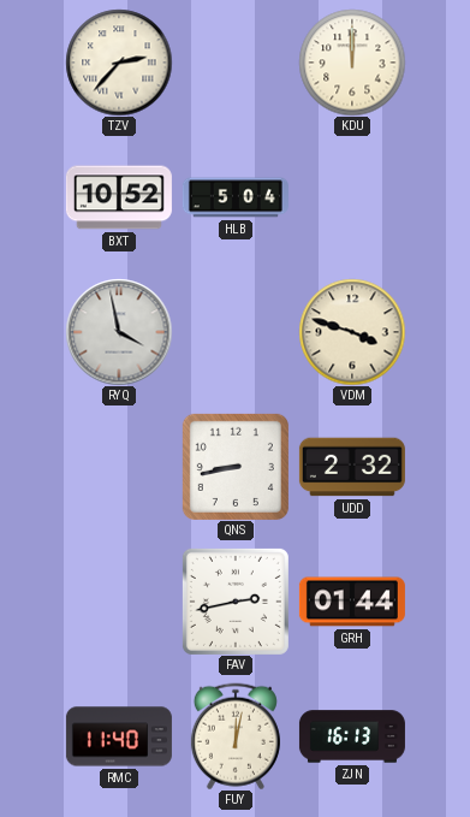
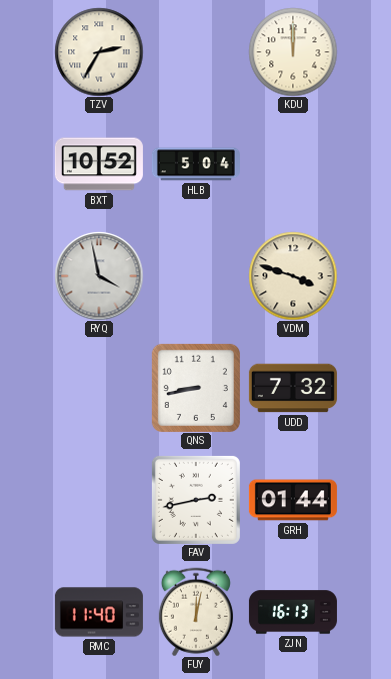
TZV: 2:37 -> 2:35 (99, 52)
UDD: 2:32 -> 7:32 (293, 388)
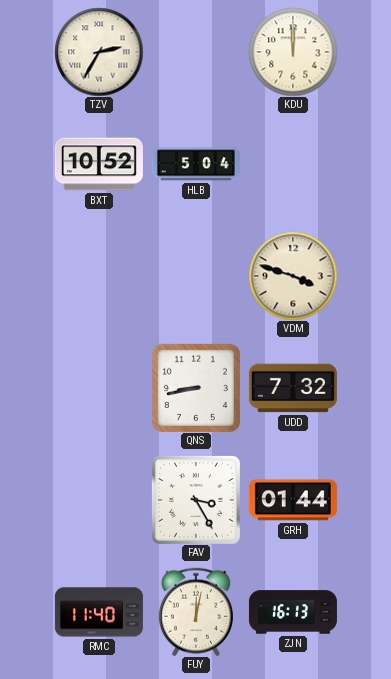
RYQ: 3:58 -> none (99, 276)
FAV: 2:43 -> 3:25 (196, 500)
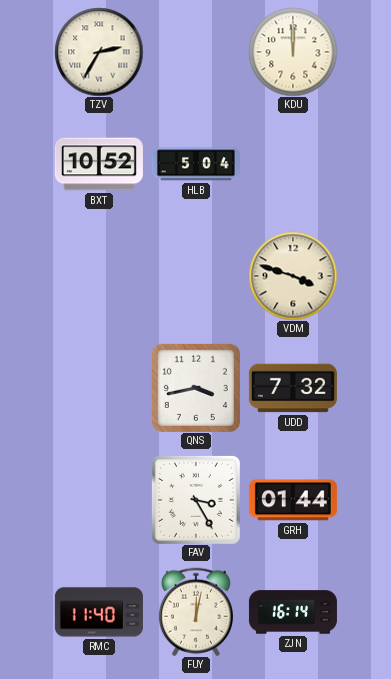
QNS: 8:43 -> 3:43 (196, 388)
ZJN: 16:13 -> 16:14 (293, 612)
